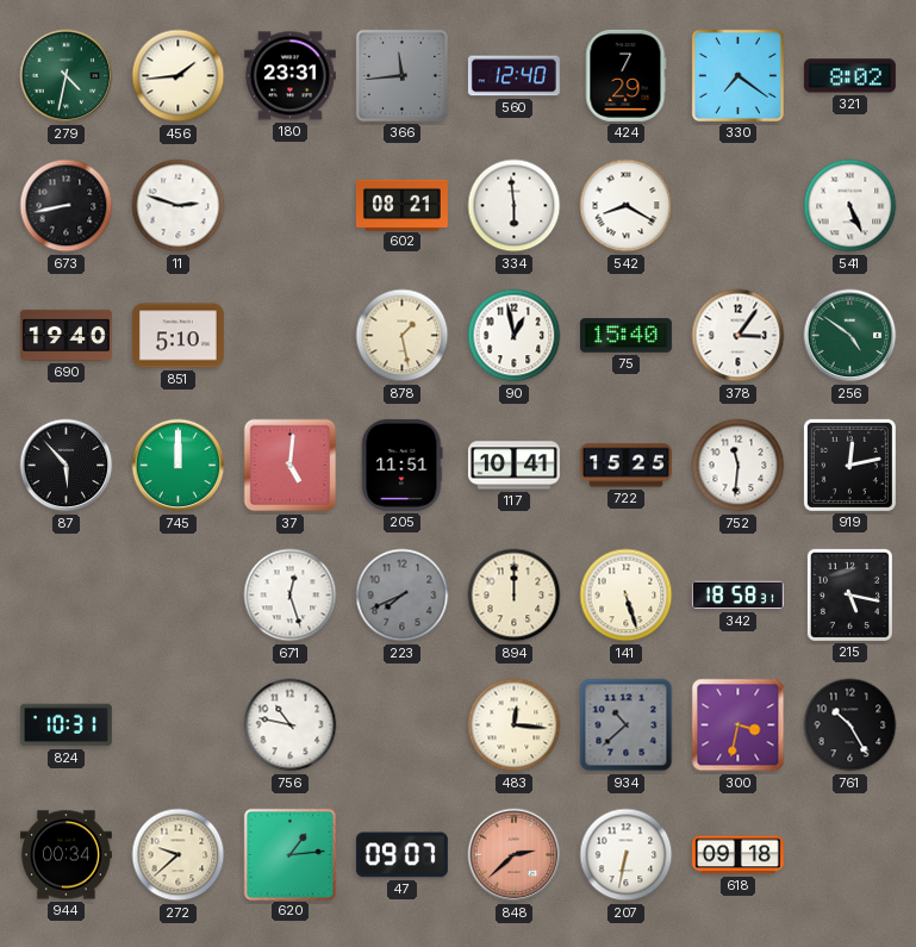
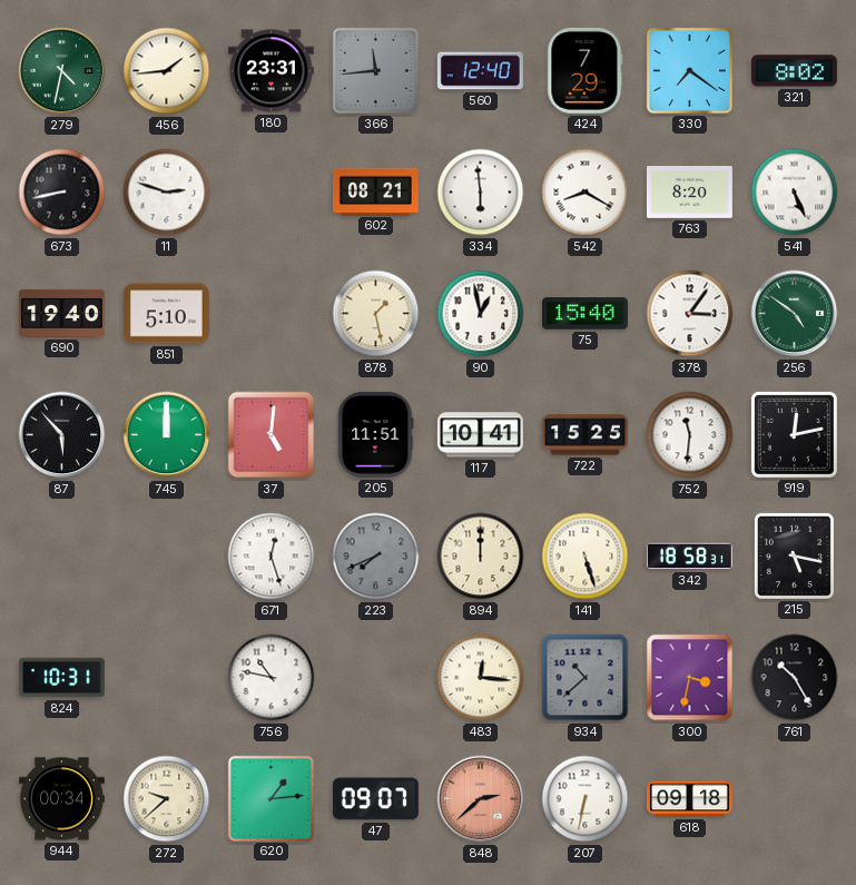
763: none -> 8:20 (689, 193)
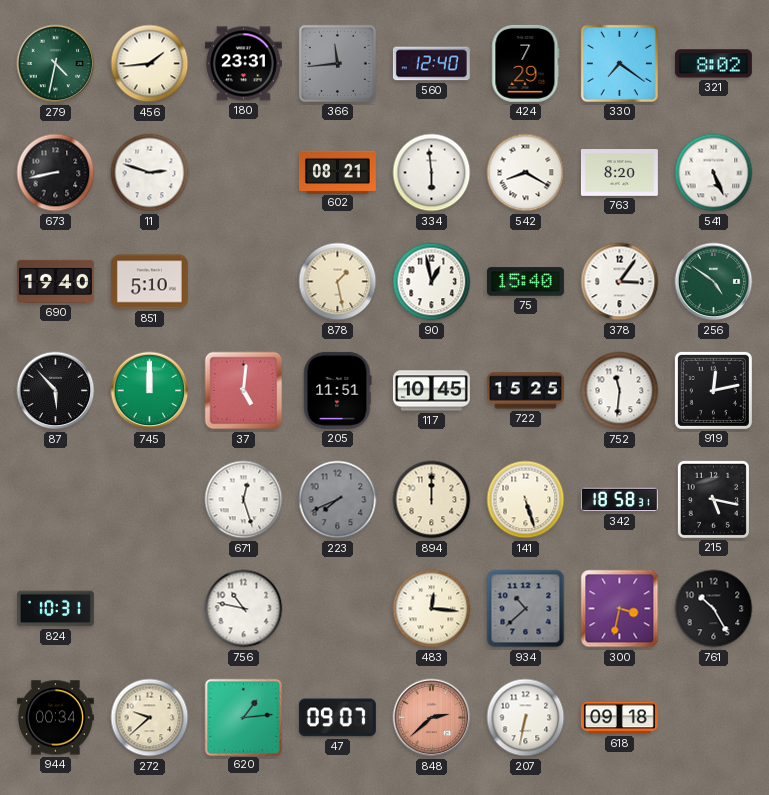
117: 10:41 -> 10:45 (431, 391)
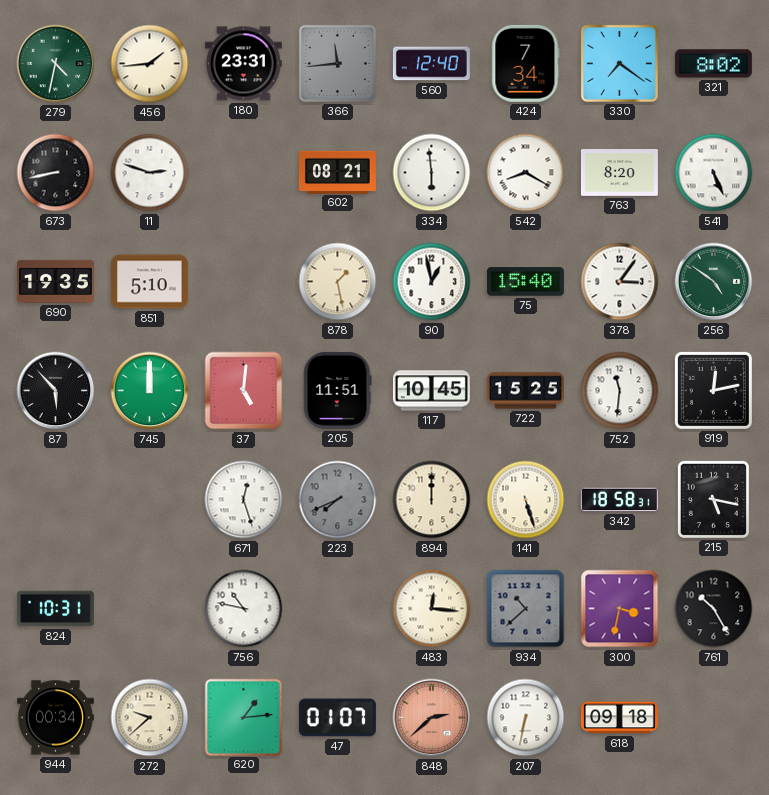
424: 7:29 -> 7:34 (526, 63)
690: 19:40 -> 19:35 (55, 281)
47: 09:07 -> 01:07 (337, 718)
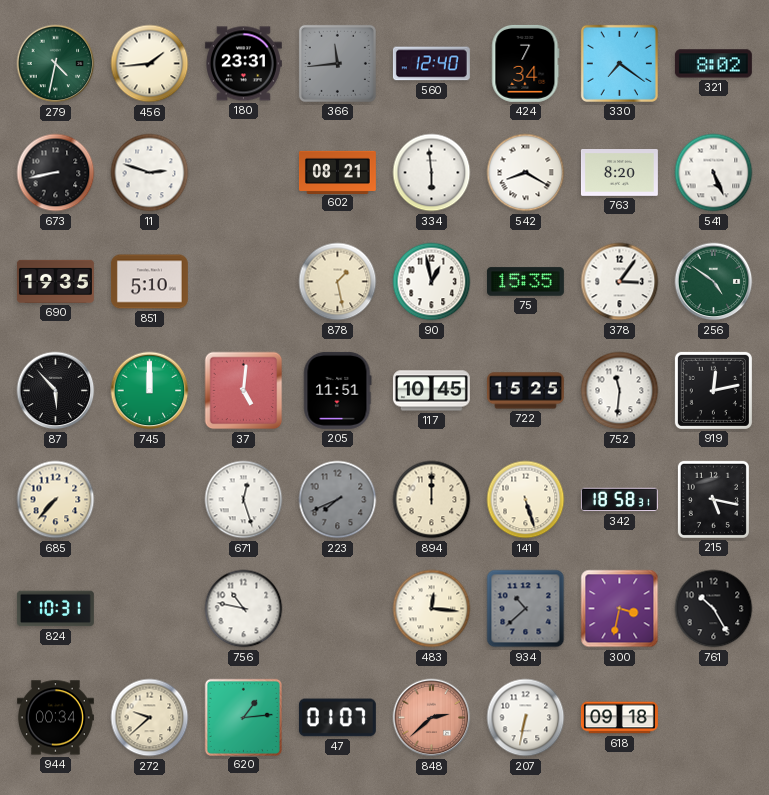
75: 15:40 -> 15:35 (525, 282)
685: none -> 7:37 (56, 500)
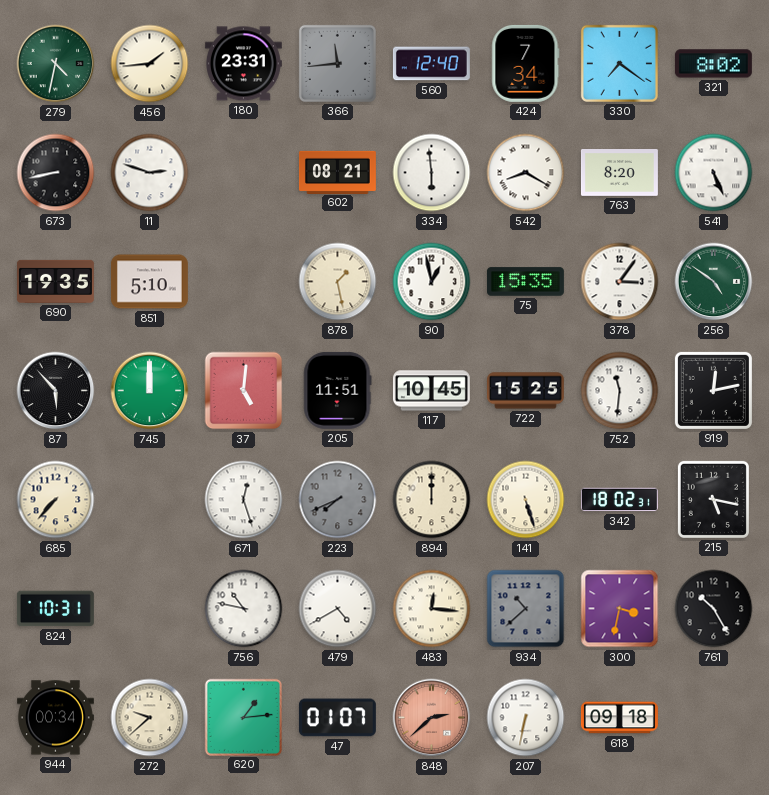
342: 18:58 -> 18:02 (619, 500)
479: none -> 4:40 (338, 609)
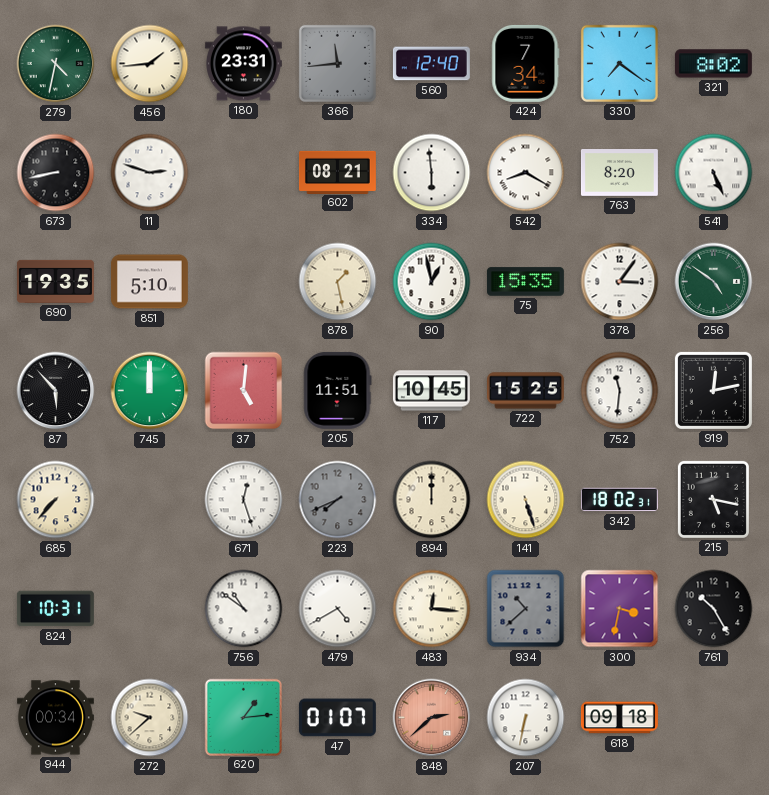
756: 10:47 -> 10:51 (244, 609)
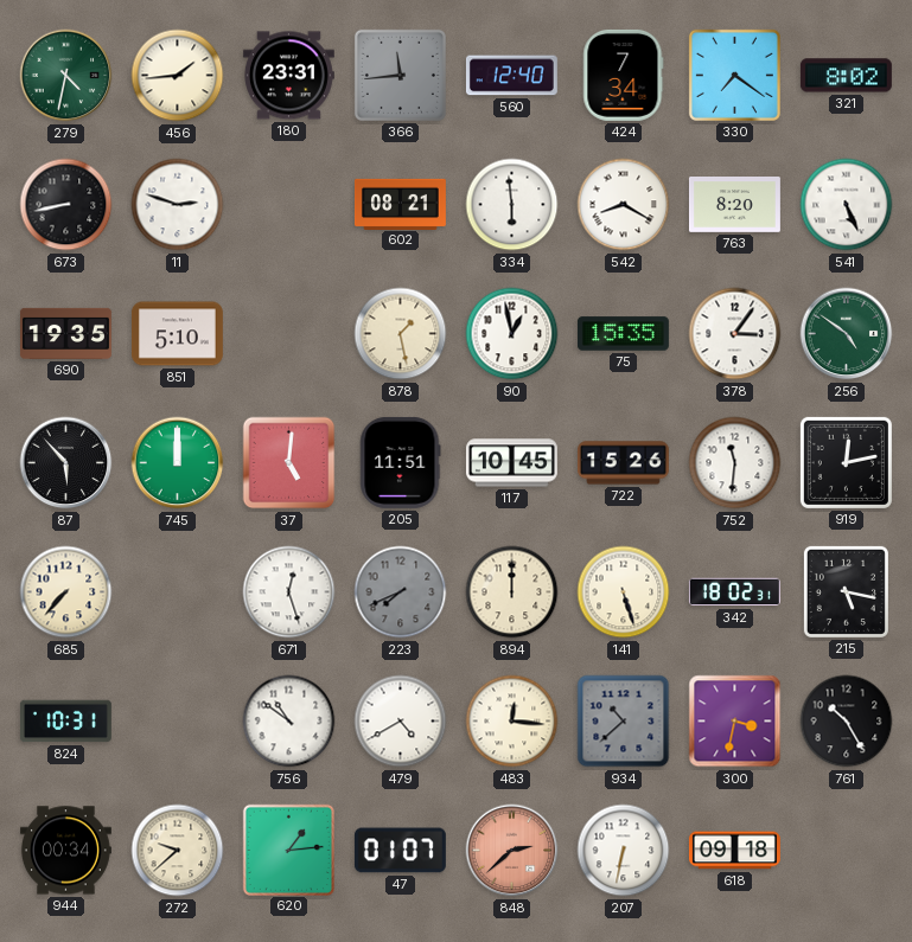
722: 15:25 -> 15:26 (623, 463)
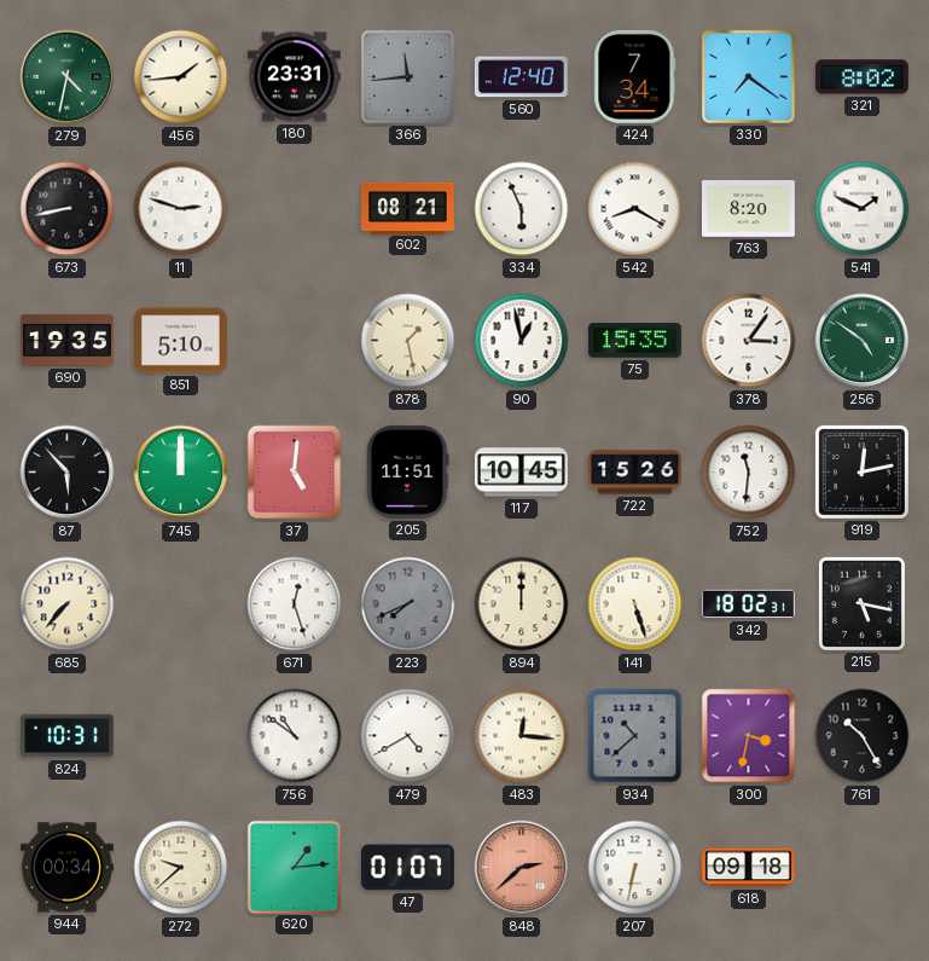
334: 5:59 -> 5:56 (522, 209)
541: 5:26 -> 1:49 (863, 209)
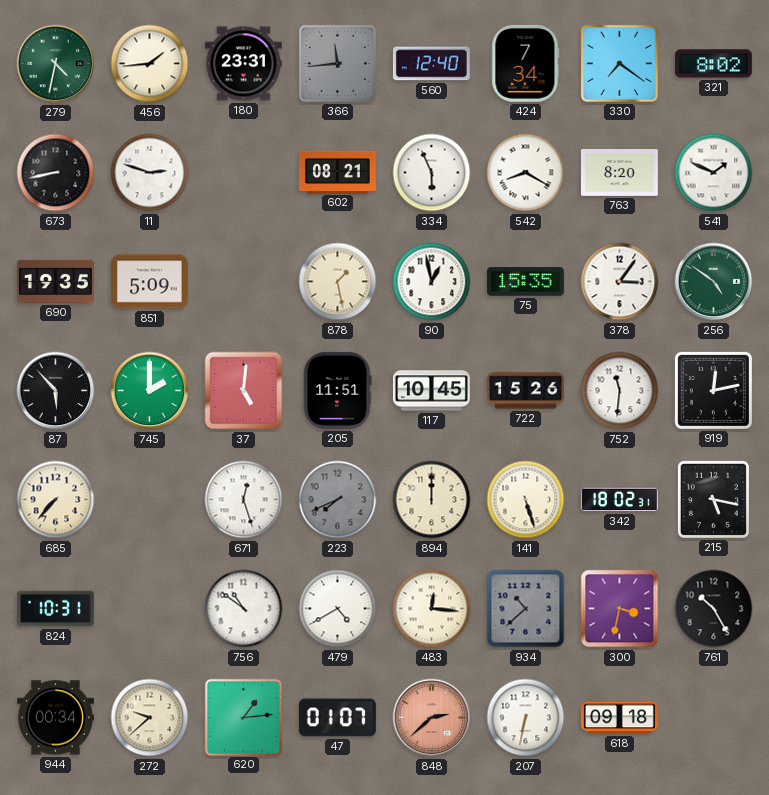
851: 5:10 -> 5:09 (149, 282)
745: 12:00 -> 2:00 (150, 391)
